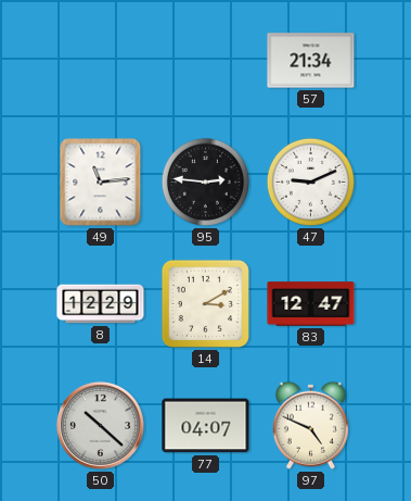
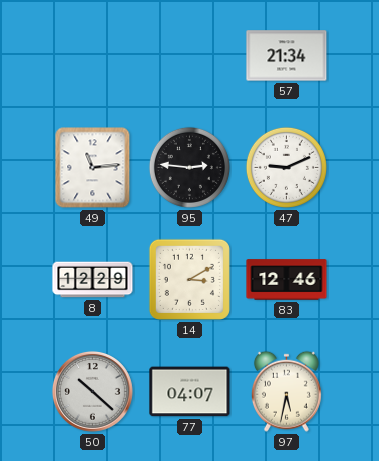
83: 12:47 -> 12:46 (287, 280)
97: 4:49 -> 5:32 (286, 391)
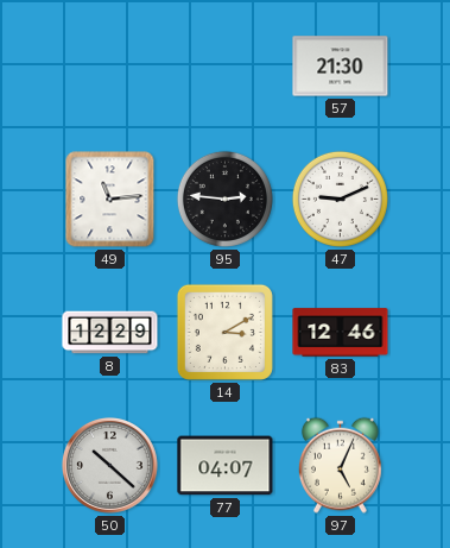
57: 21:34 -> 21:30 (341, 67)
97: 5:32 -> 5:04 (340, 465)
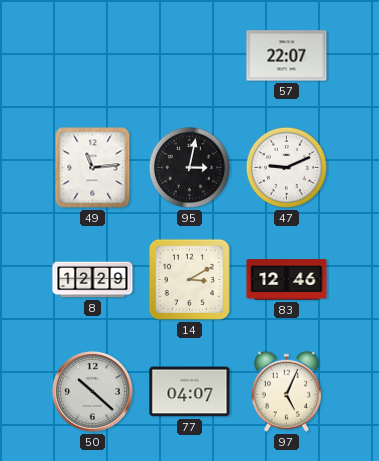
57: 21:30 -> 22:07 (287, 56)
95: 2:46 -> 3:02 (189, 167)
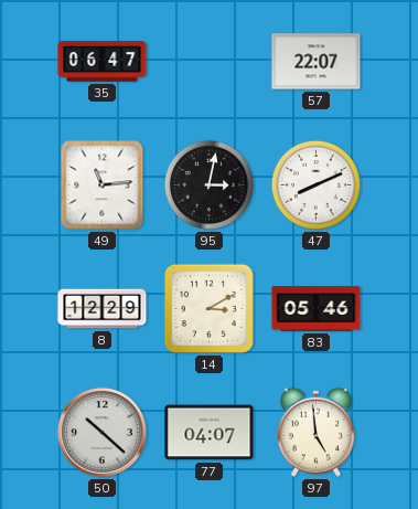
35: none -> 06:47 (103, 62)
47: 9:11 -> 8:11 (315, 184)
83: 12:46 -> 05:46 (317, 309)
97: 5:04 -> 4:59 (315, 432)
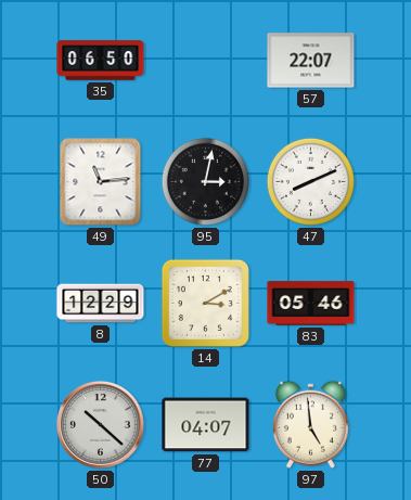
35: 06:47 -> 06:50 (101, 61)
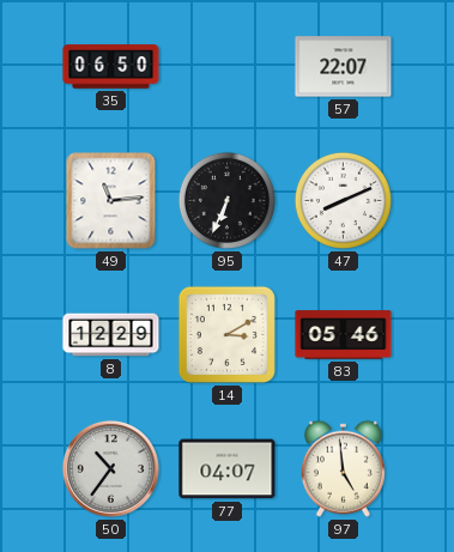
95: 3:02 -> 6:34 (226, 200)
50: 10:22 -> 10:36 (110, 468)
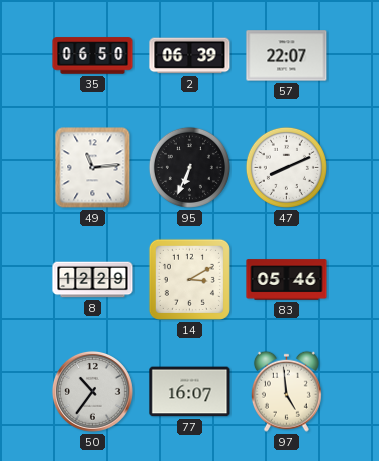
2: none -> 06:39 (190, 56)
77: 04:07 -> 16:07 (190, 392)
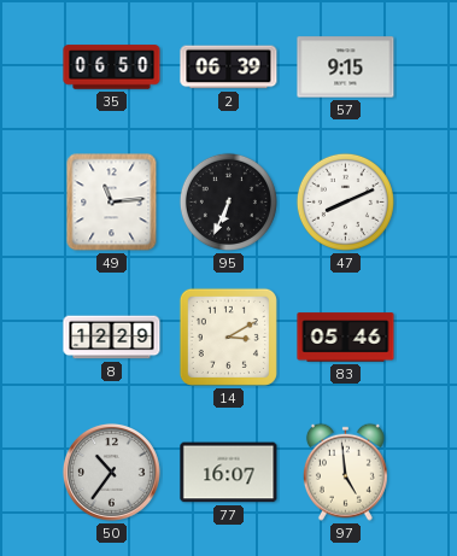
57: 22:07 -> 9:15 (346, 68)
